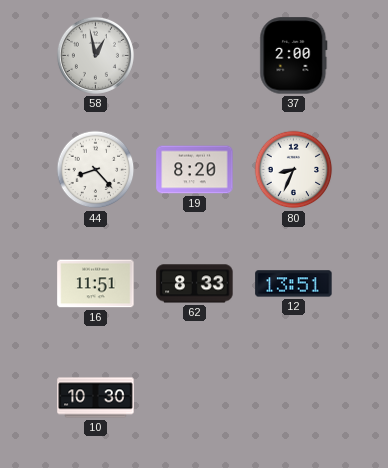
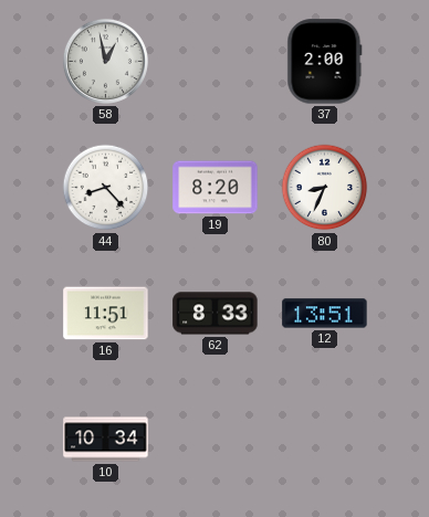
10: 10:30 -> 10:34 (106, 440)
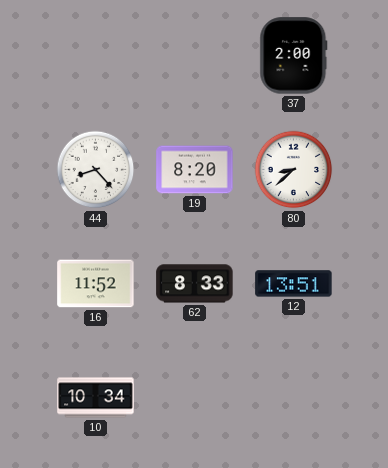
58: 12:58 -> none (105, 61)
80: 8:34 -> 8:38 (294, 170)
16: 11:51 -> 11:52 (96, 284)
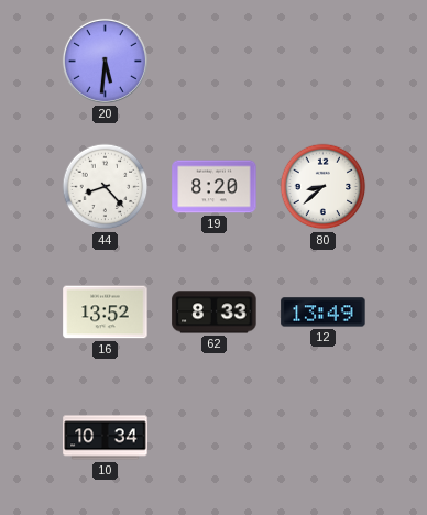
20: none -> 5:31 (105, 61)
37: 2:00 -> none (294, 56)
16: 11:52 -> 13:52 (106, 313)
12: 13:51 -> 13:49 (324, 313)
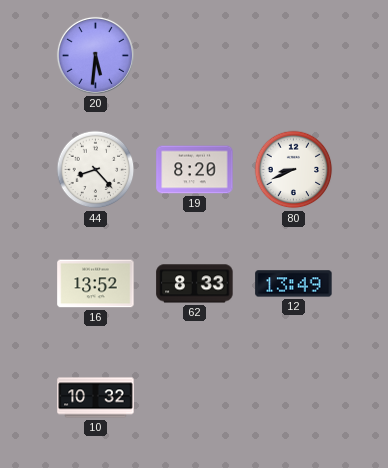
80: 8:38 -> 8:41 (294, 170)
10: 10:34 -> 10:32 (96, 398)
